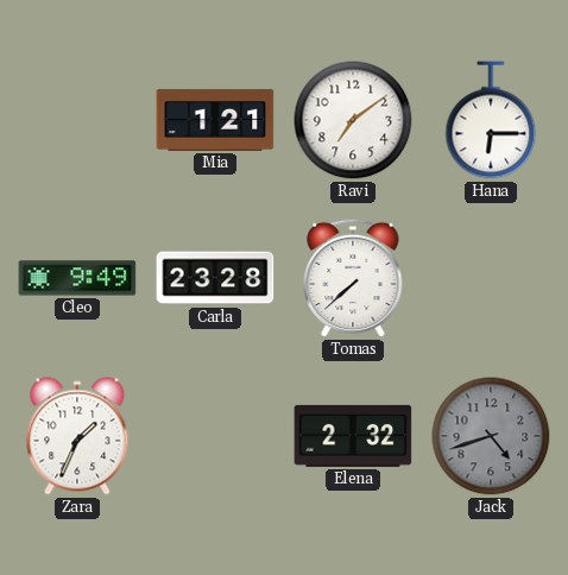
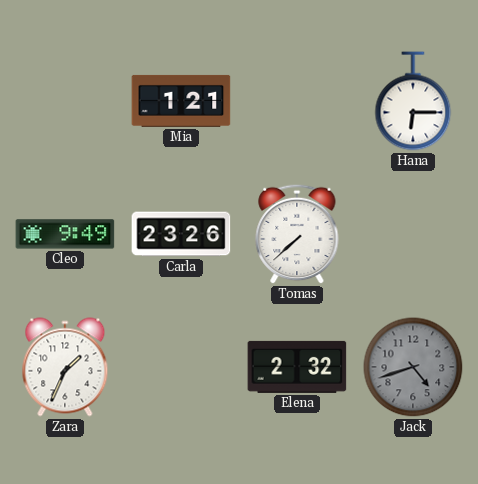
Ravi: 7:09 -> none (353, 120)
Carla: 23:28 -> 23:26 (181, 234)
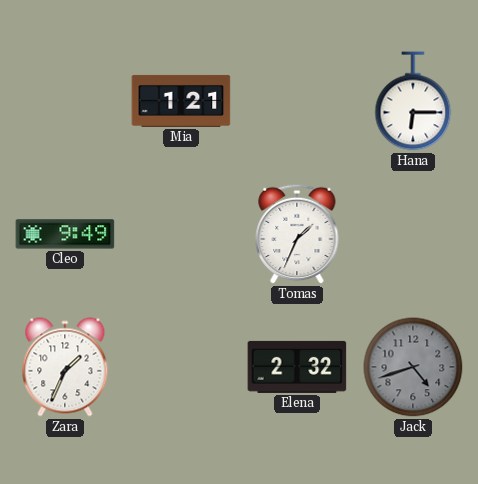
Carla: 23:26 -> none (181, 234)
Tomas: 7:38 -> 1:34 (297, 234)
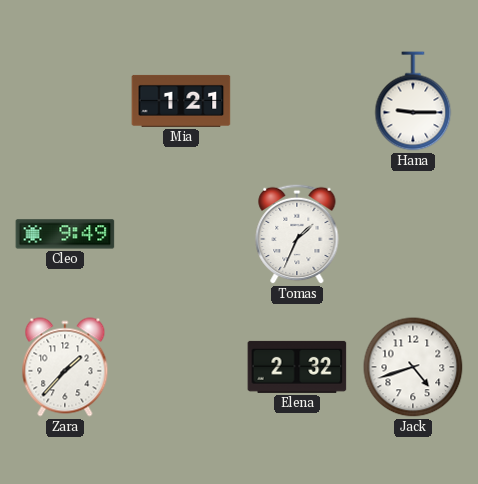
Hana: 6:15 -> 9:15 (413, 101)
Zara: 1:34 -> 1:37 (65, 367)
Jack dial: grey -> white (413, 367)
